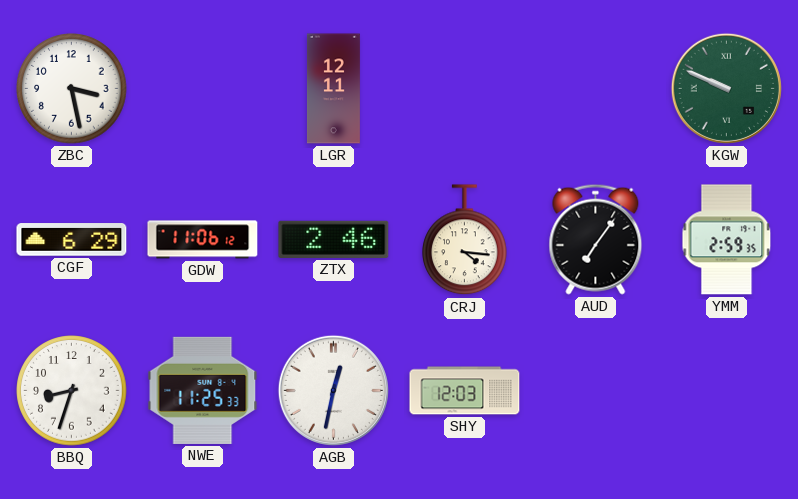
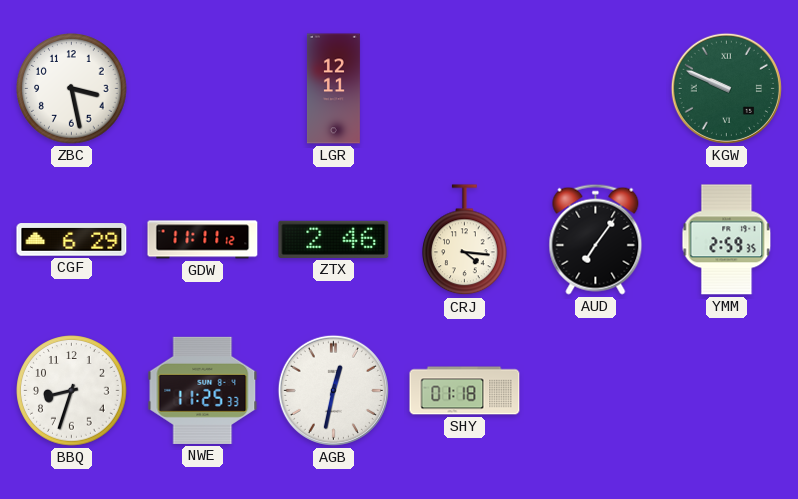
GDW: 11:06 -> 11:11 (203, 240)
SHY: 12:03 -> 01:18 (465, 391)
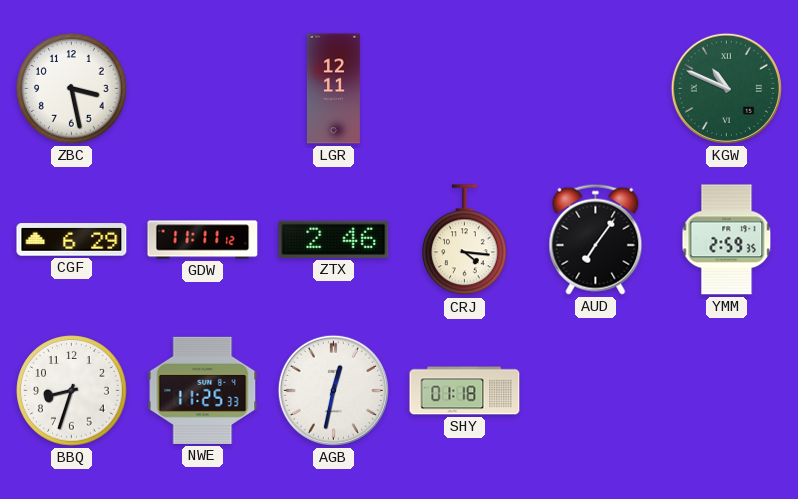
KGW: 9:49 -> 10:49 (726, 88)
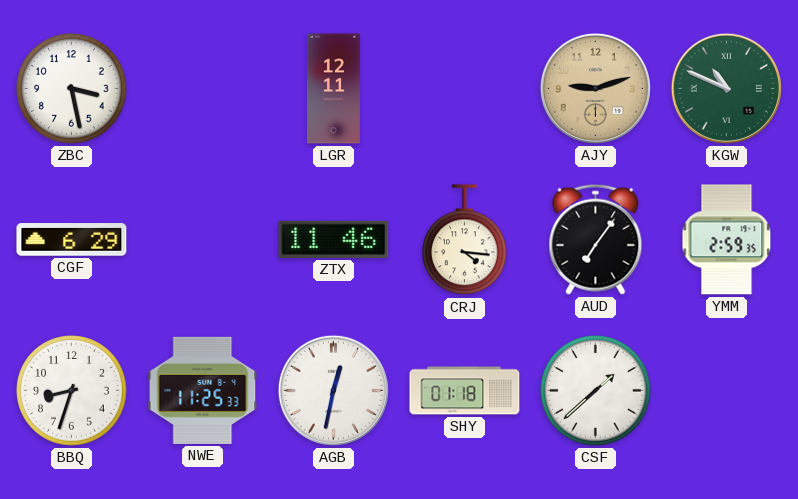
AJY: none -> 9:12 (595, 88)
GDW: 11:11 -> none (203, 240)
ZTX: 2:46 -> 11:46 (334, 239)
CSF: none -> 1:38 (596, 391)
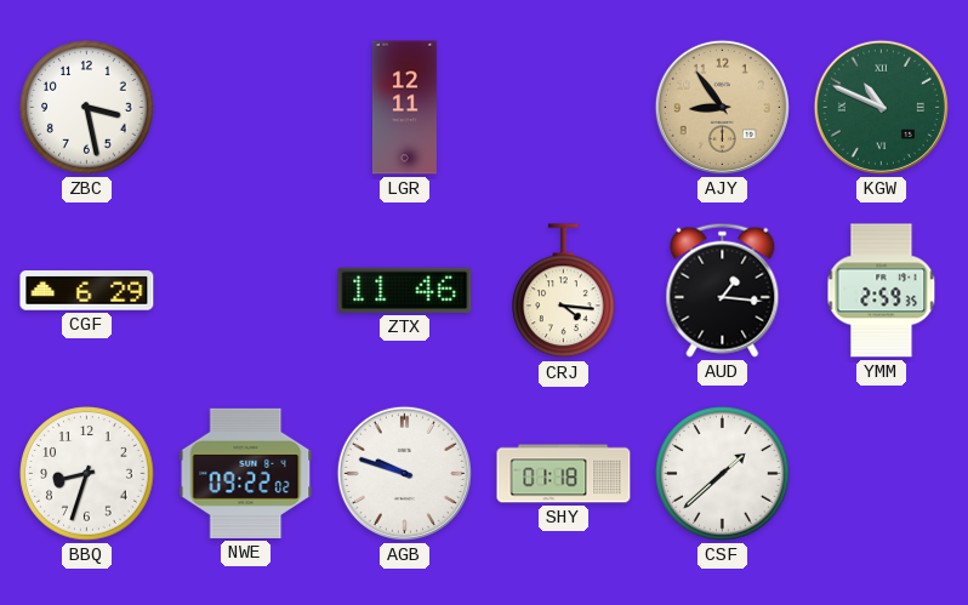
AJY: 9:12 -> 8:54 (722, 107)
AUD: 7:06 -> 1:16 (723, 290)
NWE: 11:25 -> 09:22 (246, 473)
AGB: 12:32 -> 9:48 (404, 473)
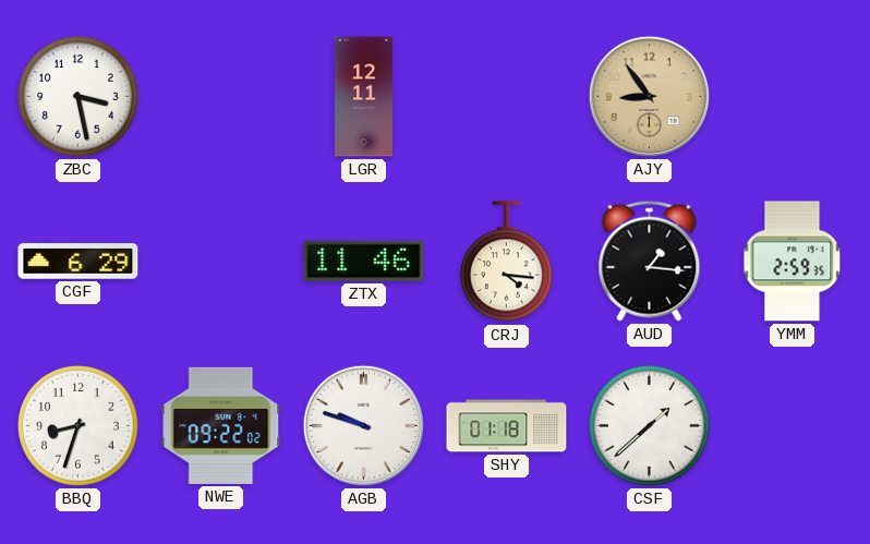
KGW: 10:49 -> none (881, 107)
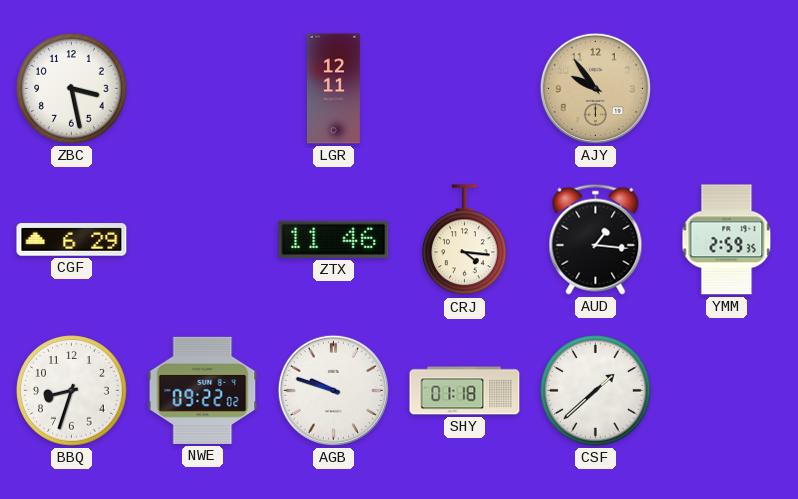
AJY: 8:54 -> 9:54 (595, 88)
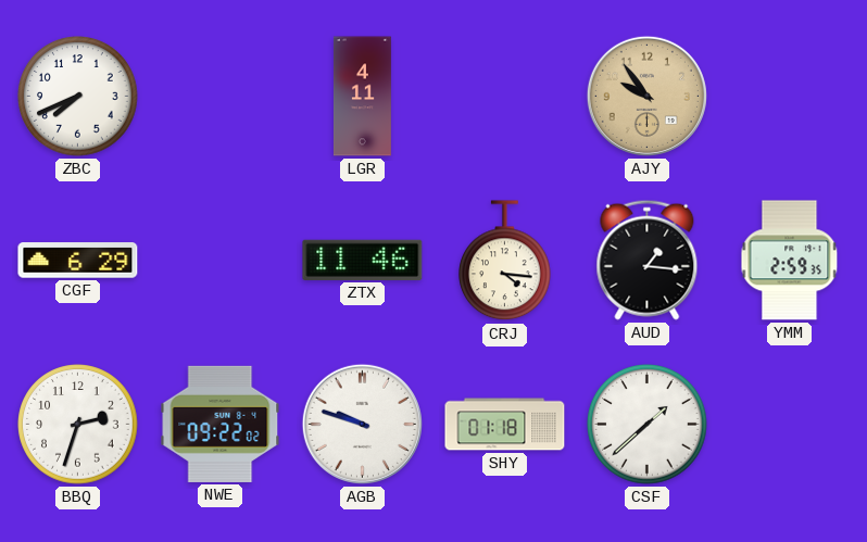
ZBC: 3:28 -> 7:41 (78, 97)
LGR: 12:11 -> 4:11 (362, 97)
BBQ: 8:33 -> 2:33 (78, 425)
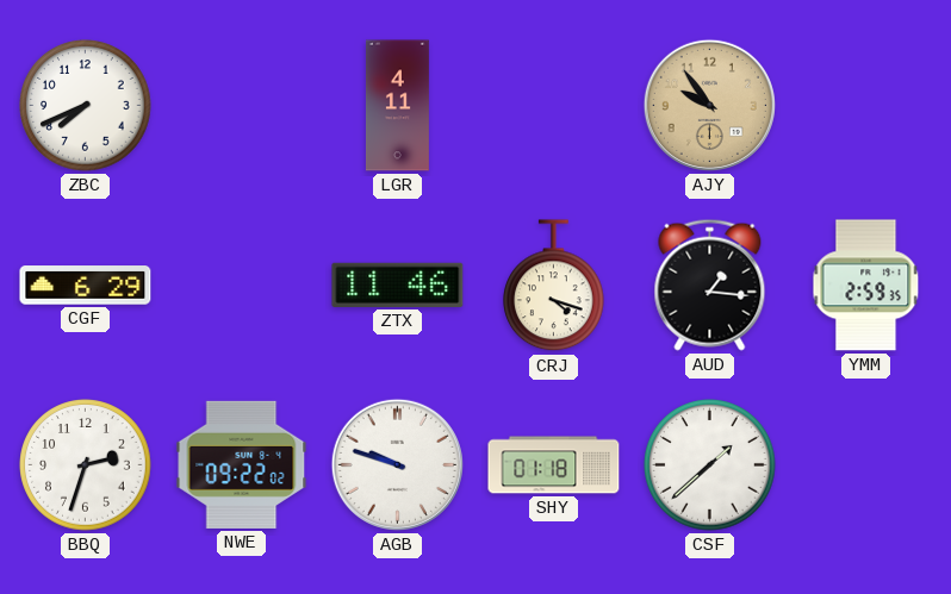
CRJ: 4:16 -> 4:18 (554, 286)
